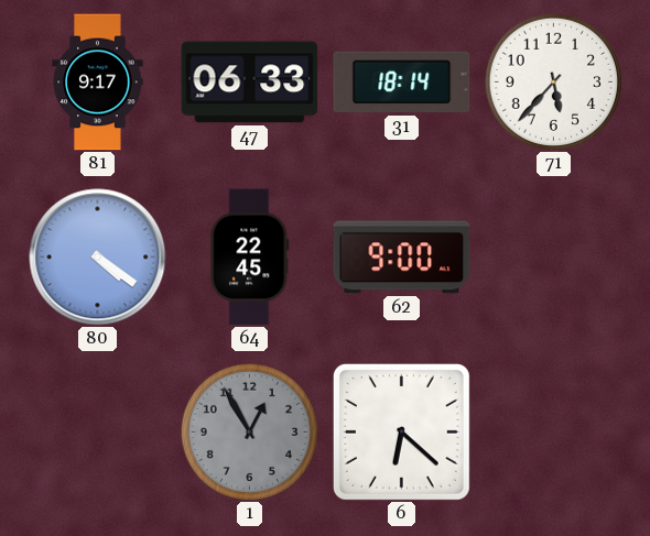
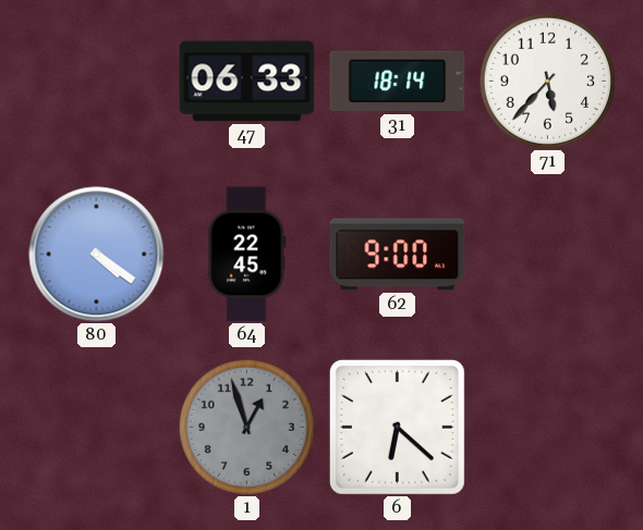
81: 9:17 -> none (98, 83)
1: 12:55 -> 12:57 (246, 427)
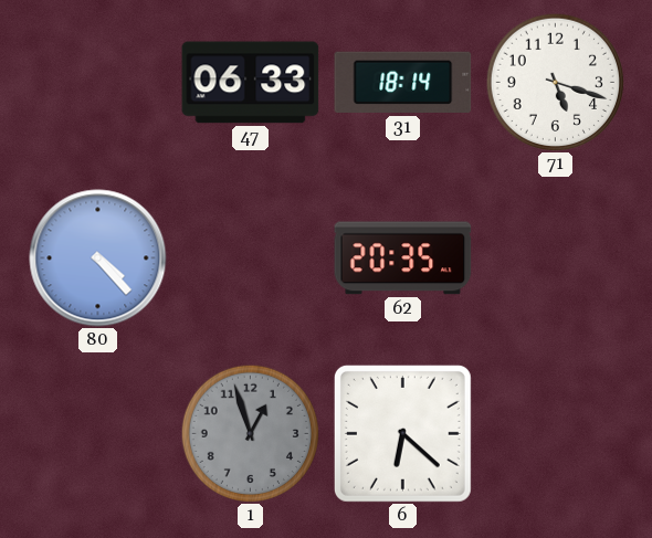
71: 5:37 -> 5:18 (555, 82)
80: 4:21 -> 4:23 (98, 259)
64: 22:45 -> none (247, 255)
62: 9:00 -> 20:35 (403, 259)
